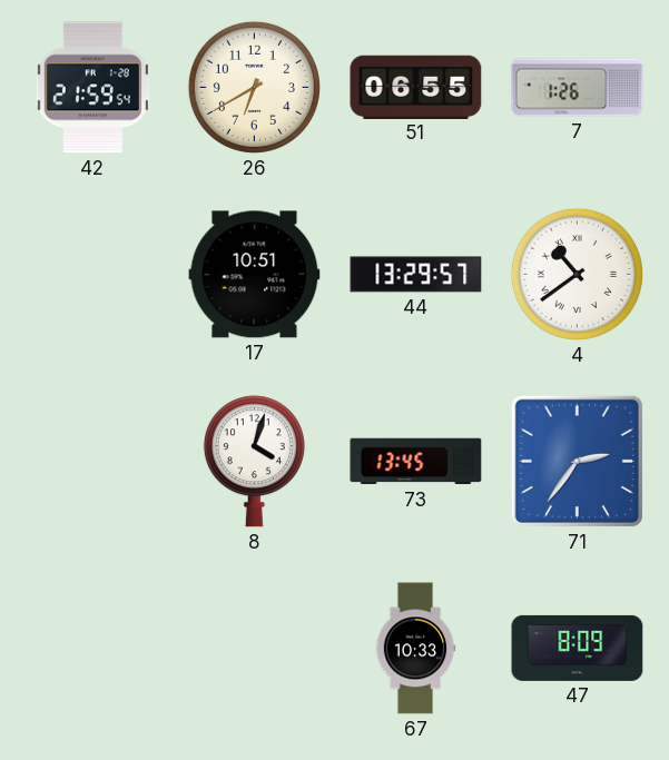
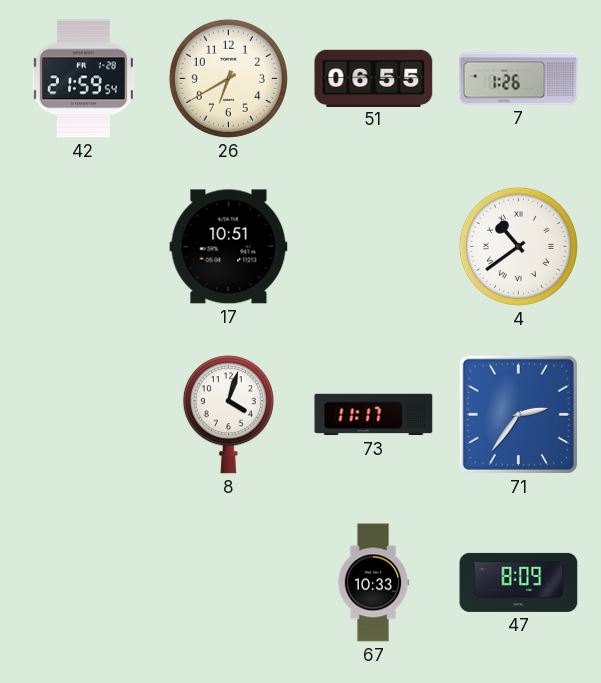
44: 13:29 -> none (416, 275)
73: 13:45 -> 11:17 (374, 415)
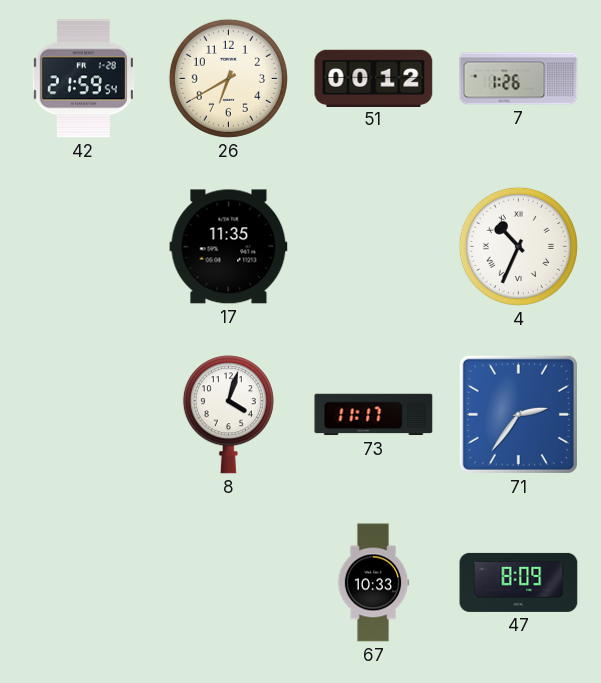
51: 06:55 -> 00:12 (374, 78)
17: 10:51 -> 11:35 (229, 247)
4: 10:39 -> 10:34 (518, 246)
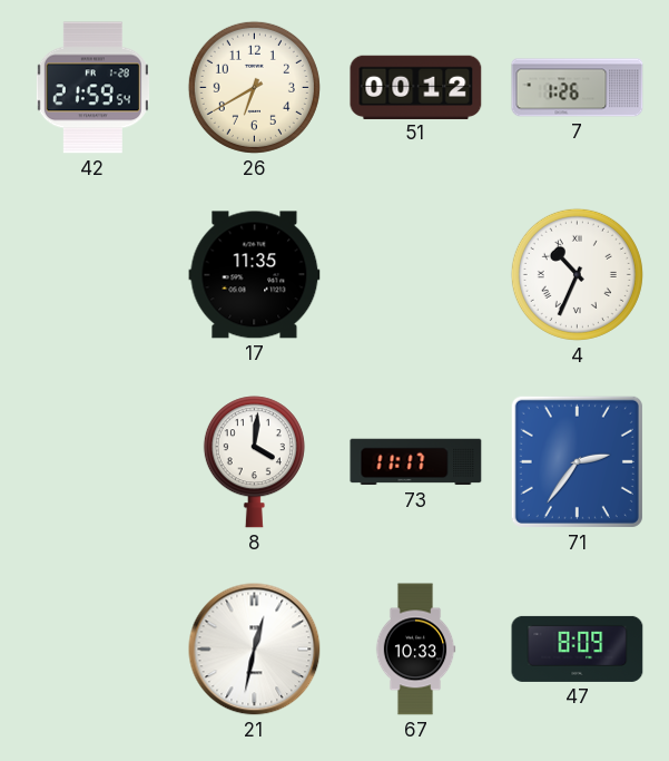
8: 4:03 -> 4:01 (254, 462)
21: none -> 12:32 (255, 650)
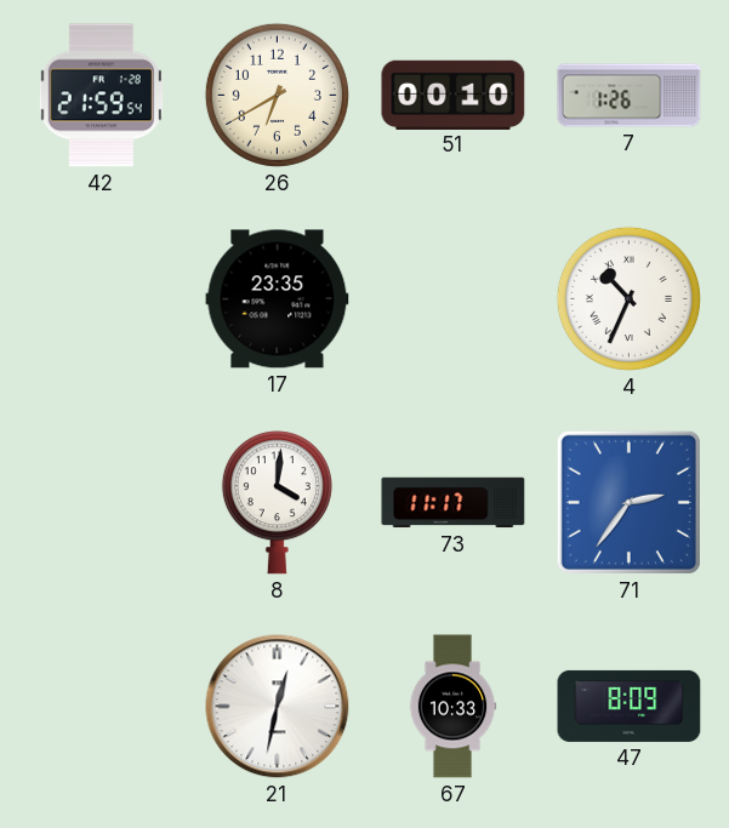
51: 00:12 -> 00:10 (454, 95)
17: 11:35 -> 23:35 (278, 299)
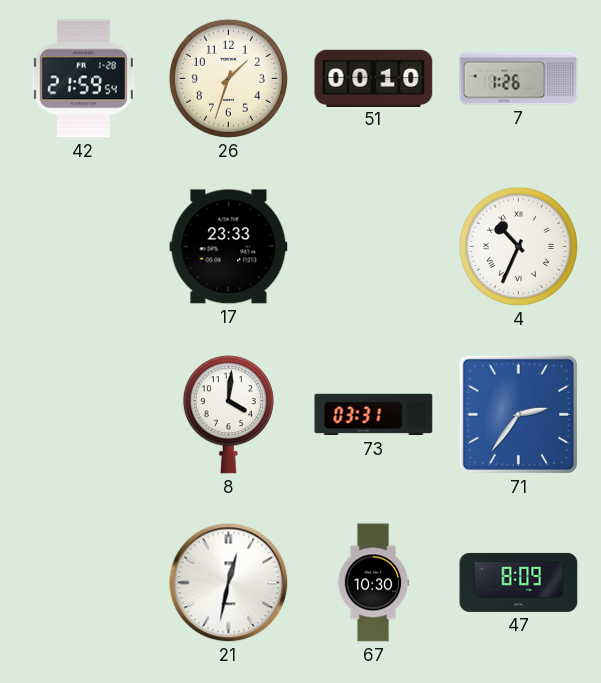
26: 6:40 -> 1:33 (228, 78)
17: 23:35 -> 23:33 (229, 247)
73: 11:17 -> 03:31 (374, 415)
67: 10:33 -> 10:30 (373, 583)
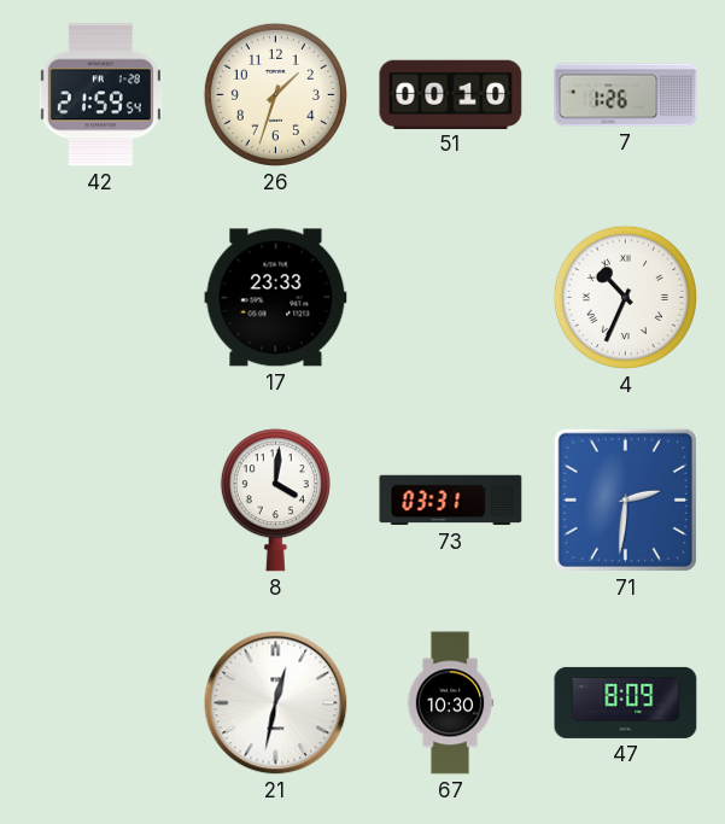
71: 2:36 -> 2:31 (625, 499)
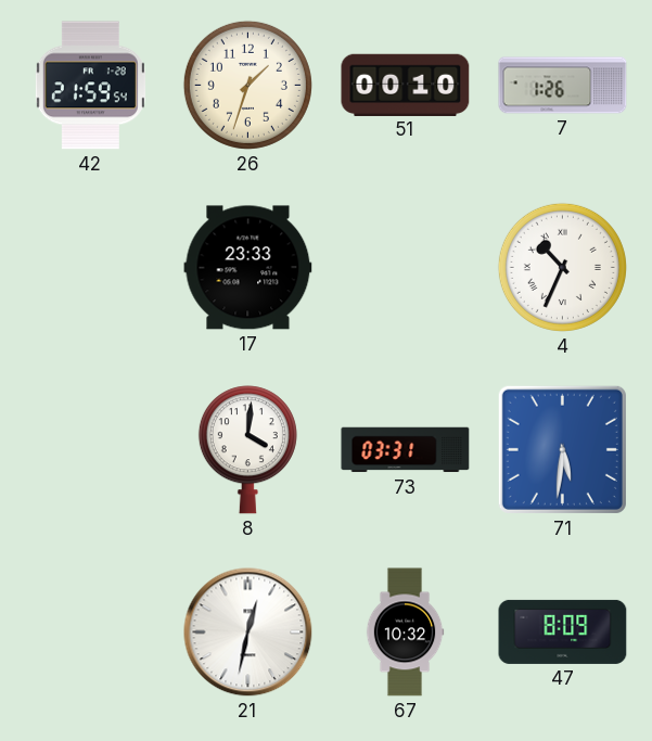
71: 2:31 -> 5:31 (562, 449)
67: 10:30 -> 10:32 (405, 633)
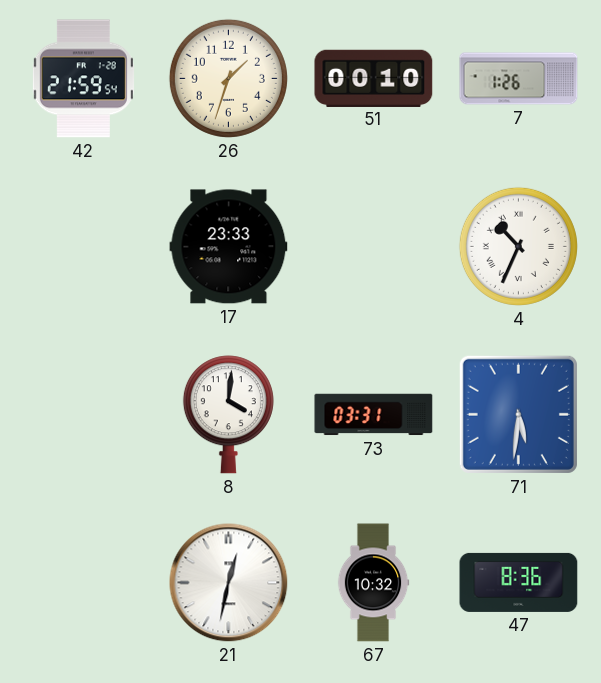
47: 8:09 -> 8:36 (519, 582)
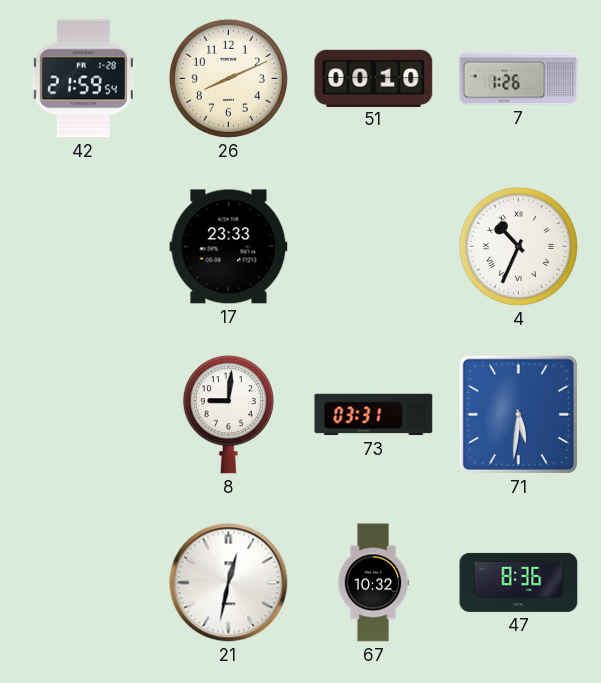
26: 1:33 -> 8:11 (228, 78)
8: 4:01 -> 9:01 (228, 415)
